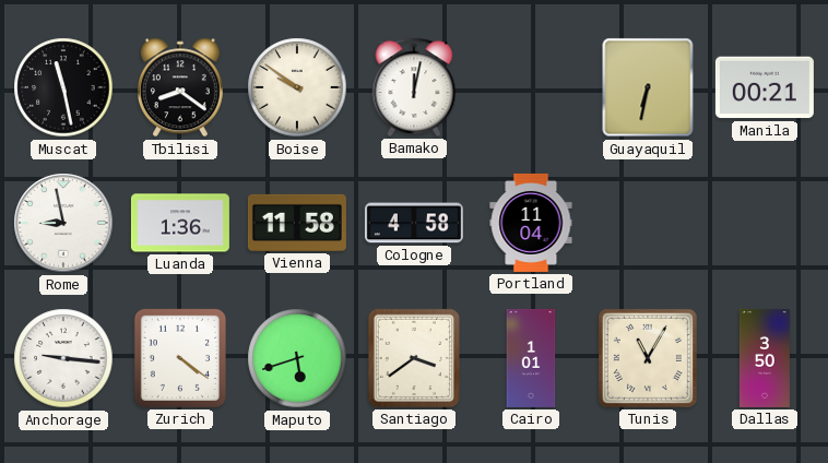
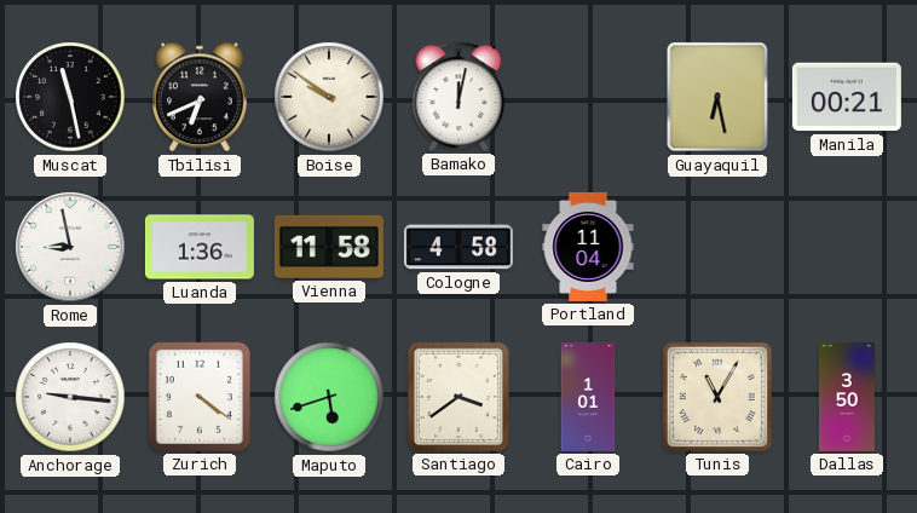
Tbilisi: 8:21 -> 6:41 (200, 97)
Guayaquil: 6:32 -> 6:28 (717, 97)
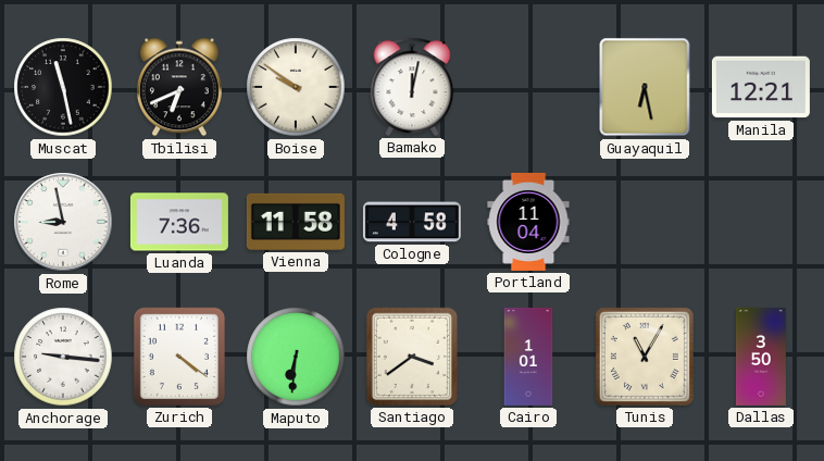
Manila: 00:21 -> 12:21 (761, 87)
Luanda: 1:36 -> 7:36 (179, 222)
Maputo: 5:42 -> 6:31 (296, 357)
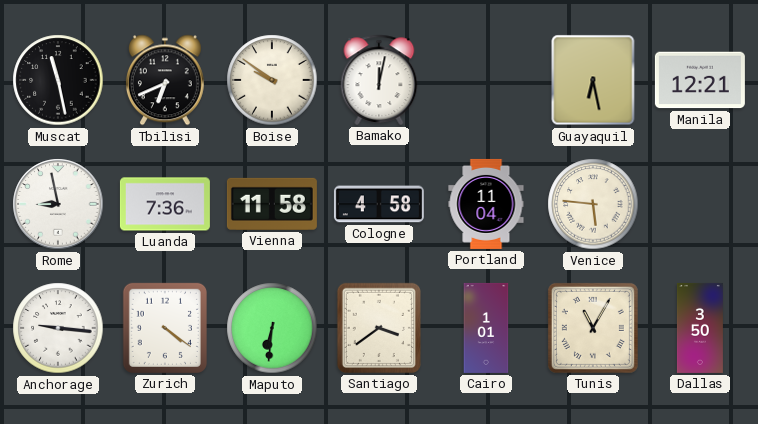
Venice: none -> 5:46 (593, 204)
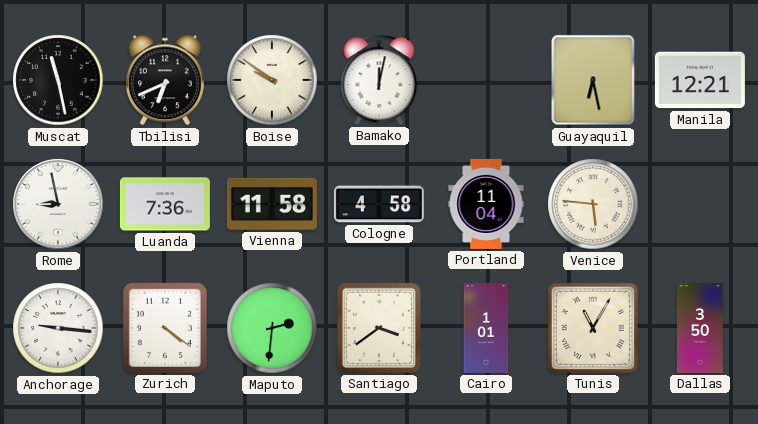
Maputo: 6:31 -> 2:31 (272, 328)
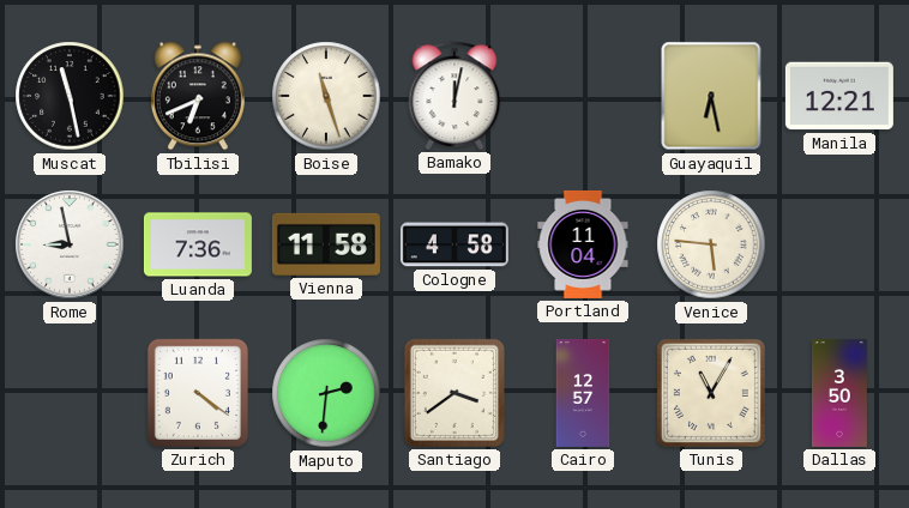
Boise: 9:51 -> 11:27 (326, 96)
Anchorage: 9:16 -> none (58, 328)
Cairo: 1:01 -> 12:57 (583, 393)
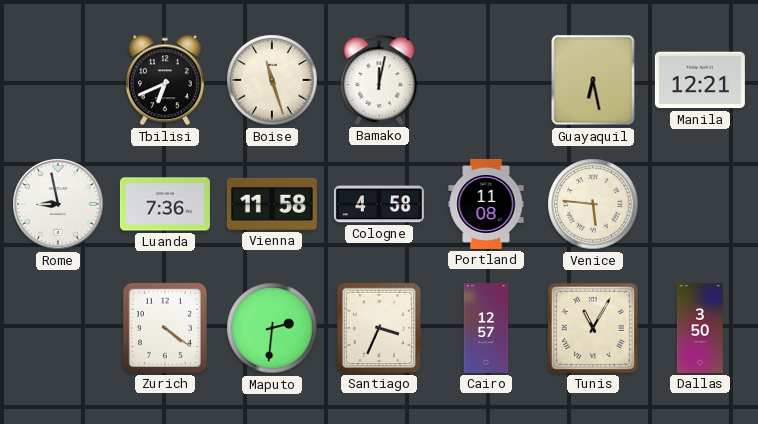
Muscat: 11:28 -> none (70, 96)
Portland: 11:04 -> 11:08 (486, 204)
Santiago: 3:39 -> 3:34 (379, 328)
